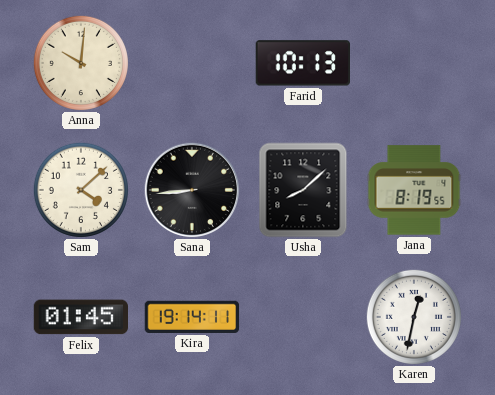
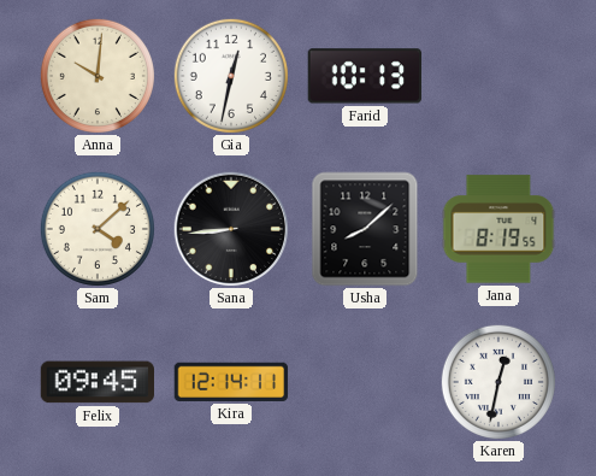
Gia: none -> 12:32 (231, 76)
Felix: 01:45 -> 09:45 (98, 382)
Kira: 19:14 -> 12:14 (231, 382)
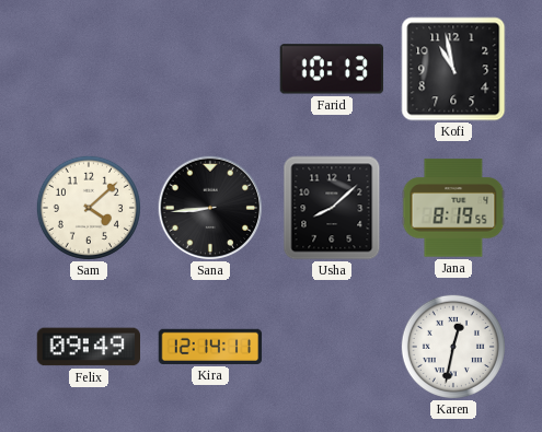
Anna: 10:01 -> none (98, 76)
Gia: 12:32 -> none (231, 76)
Kofi: none -> 10:58 (453, 69)
Felix: 09:45 -> 09:49 (89, 347)
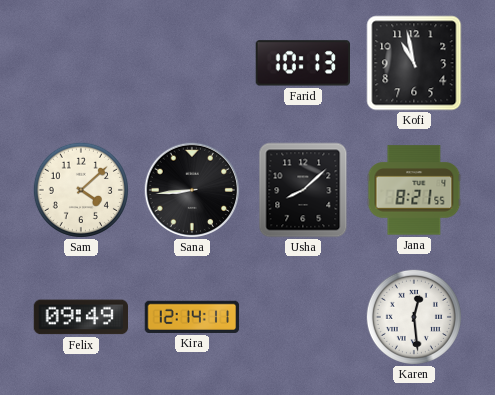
Jana: 8:19 -> 8:21 (414, 190)
Karen: 12:32 -> 12:29 (414, 317)
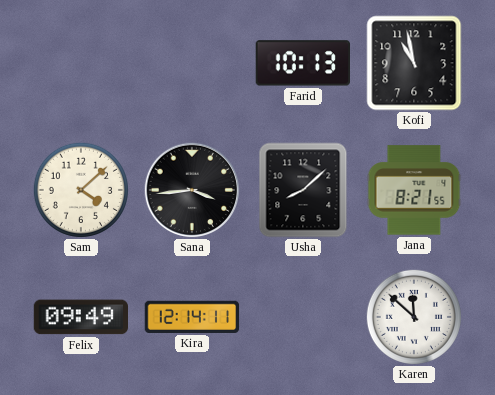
Sana: 8:44 -> 3:44 (192, 190)
Karen: 12:29 -> 11:52 (414, 317)
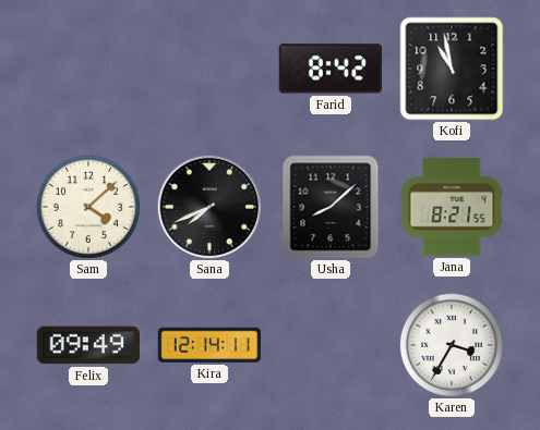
Farid: 10:13 -> 8:42 (329, 69)
Sana: 3:44 -> 7:41 (209, 207)
Karen: 11:52 -> 3:35 (452, 345)
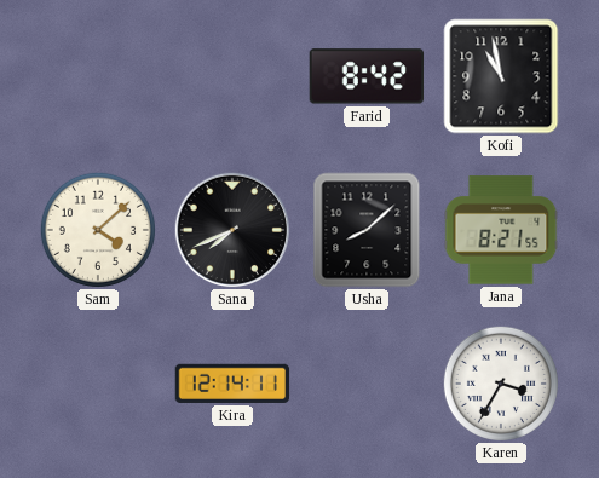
Felix: 09:49 -> none (88, 345)
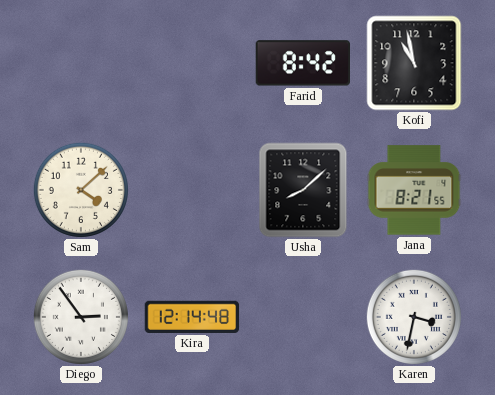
Sana: 7:41 -> none (232, 230)
Diego: none -> 2:54 (81, 317)
Kira: 12:14:11 -> 12:14:48 (192, 317)
Karen: 3:35 -> 3:32 (414, 317)
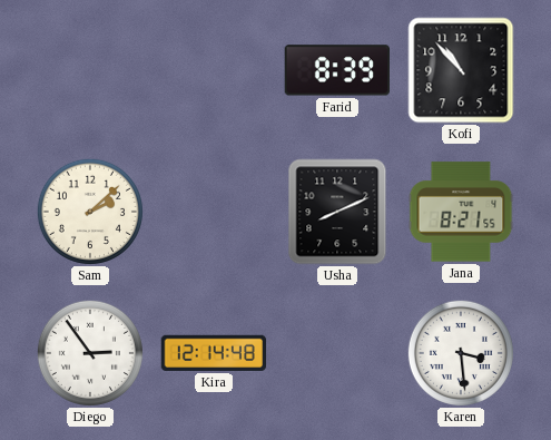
Farid: 8:42 -> 8:39 (336, 70)
Kofi: 10:58 -> 10:53 (461, 70)
Sam: 4:08 -> 2:08 (90, 212)
Usha: 8:08 -> 8:11 (337, 212)
Karen: 3:32 -> 3:29 (461, 353)
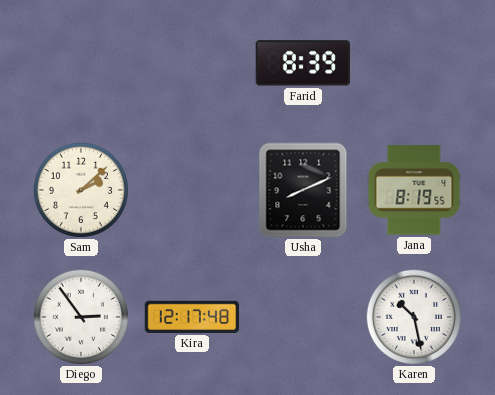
Kofi: 10:53 -> none (461, 70)
Jana: 8:21 -> 8:19 (414, 190)
Kira: 12:14 -> 12:17 (192, 317)
Karen: 3:29 -> 10:28 (414, 317)
